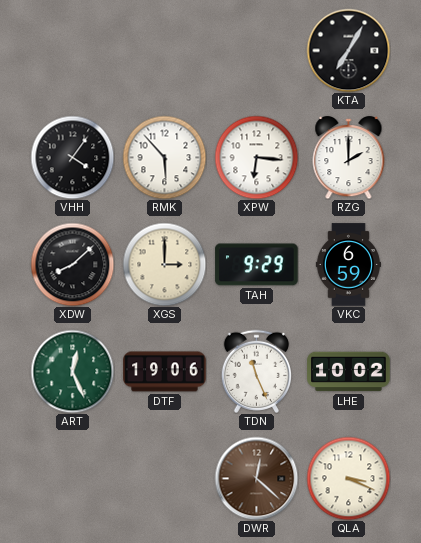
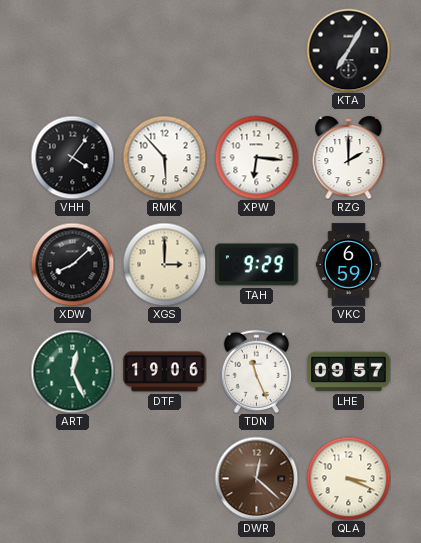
LHE: 10:02 -> 09:57 (349, 372)
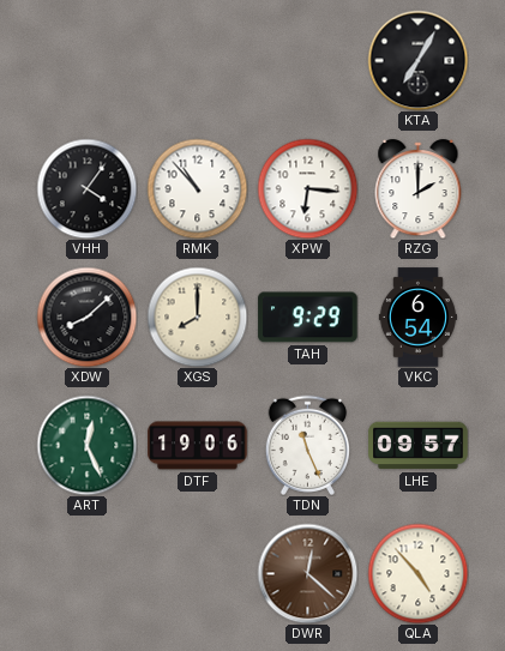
RMK: 5:53 -> 10:53 (197, 188)
XGS: 3:00 -> 8:00 (197, 317)
VKC: 6:59 -> 6:54 (417, 318)
QLA: 3:19 -> 4:53 (417, 573)
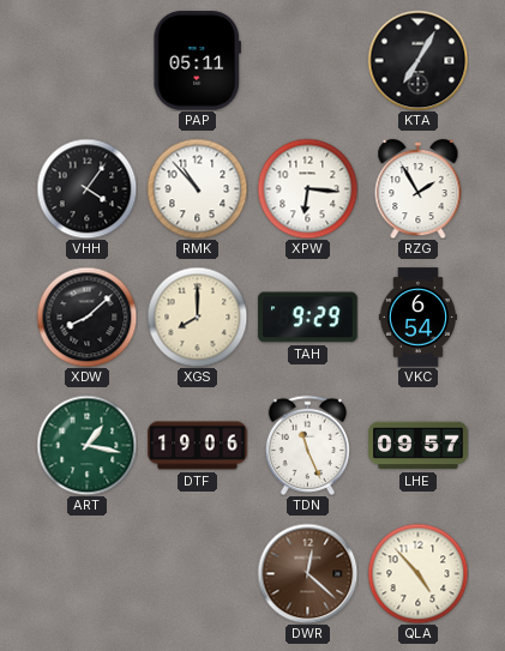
PAP: none -> 05:11 (197, 61)
RZG: 2:00 -> 1:55 (419, 189)
ART: 12:26 -> 1:17 (86, 445)
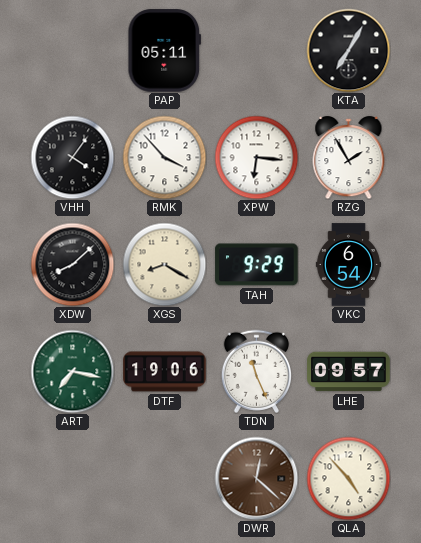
RMK: 10:53 -> 3:53 (164, 157)
XGS: 8:00 -> 8:20 (164, 264)
ART: 1:17 -> 7:17 (72, 371)
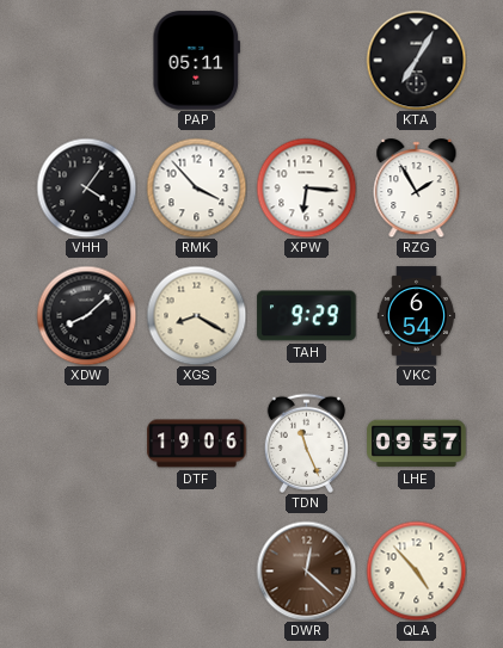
ART: 7:17 -> none (72, 371)
